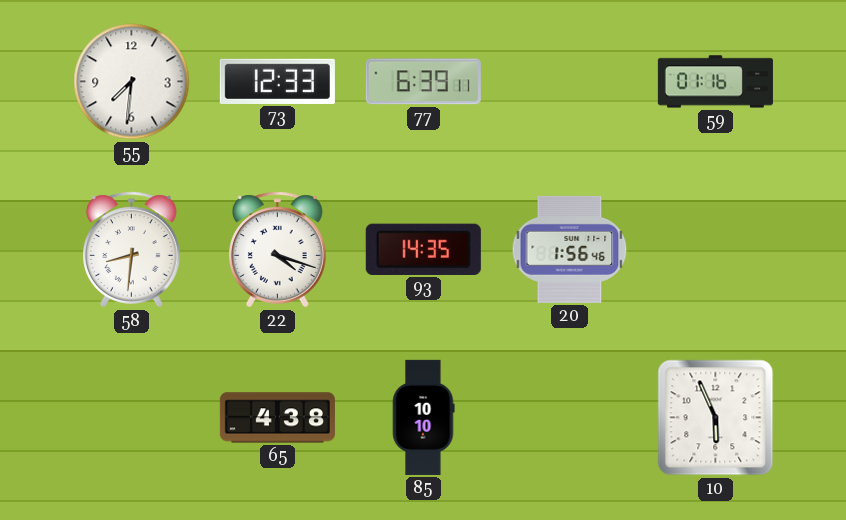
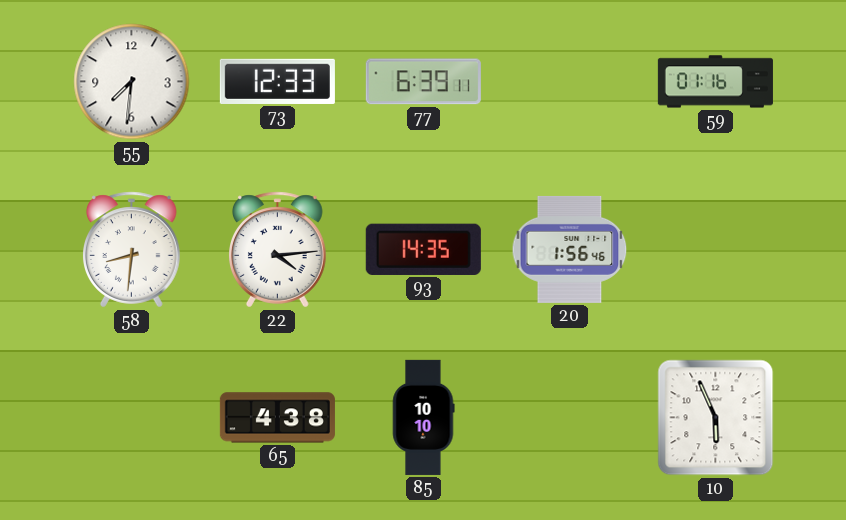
22: 4:18 -> 4:14 (278, 250)
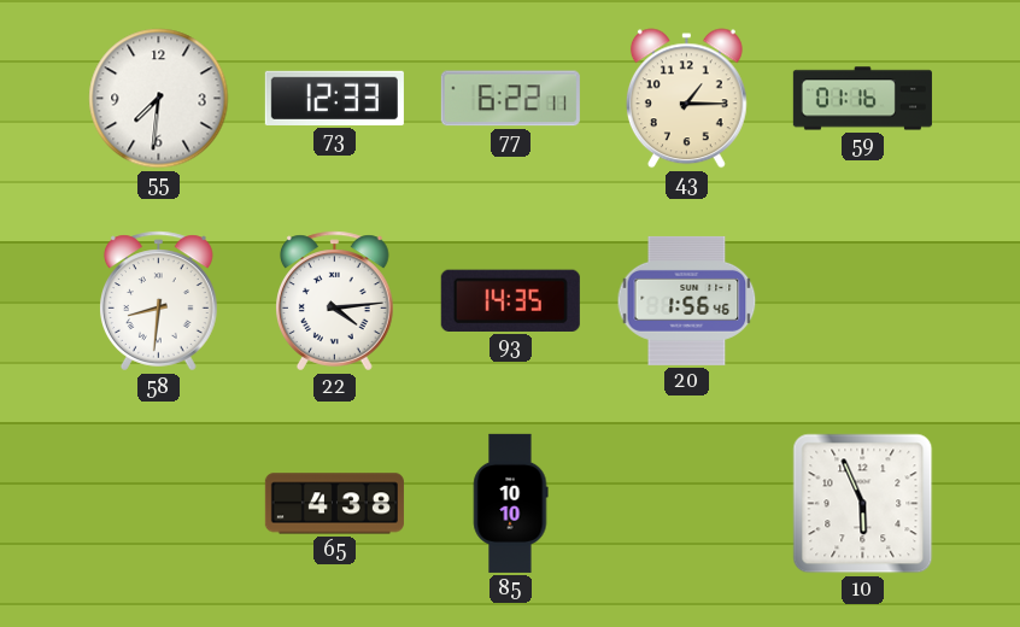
77: 6:39 -> 6:22 (510, 99)
43: none -> 1:15 (686, 99)
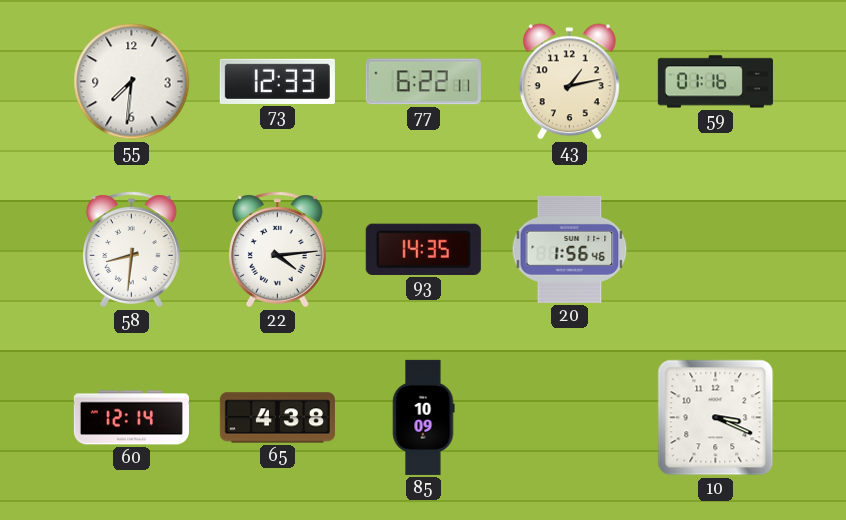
43: 1:15 -> 1:13 (569, 82)
60: none -> 12:14 (131, 418)
85: 10:10 -> 10:09 (423, 417)
10: 5:56 -> 3:19 (716, 418)
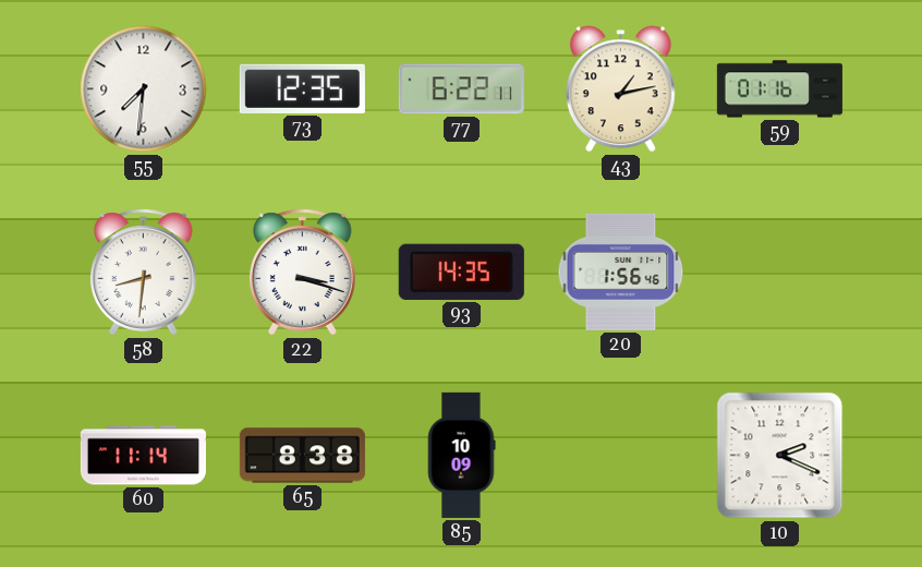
73: 12:33 -> 12:35 (302, 88)
22: 4:14 -> 3:18 (303, 273)
60: 12:14 -> 11:14 (143, 456)
65: 4:38 -> 8:38 (302, 456)
10: 3:19 -> 2:19 (780, 456)
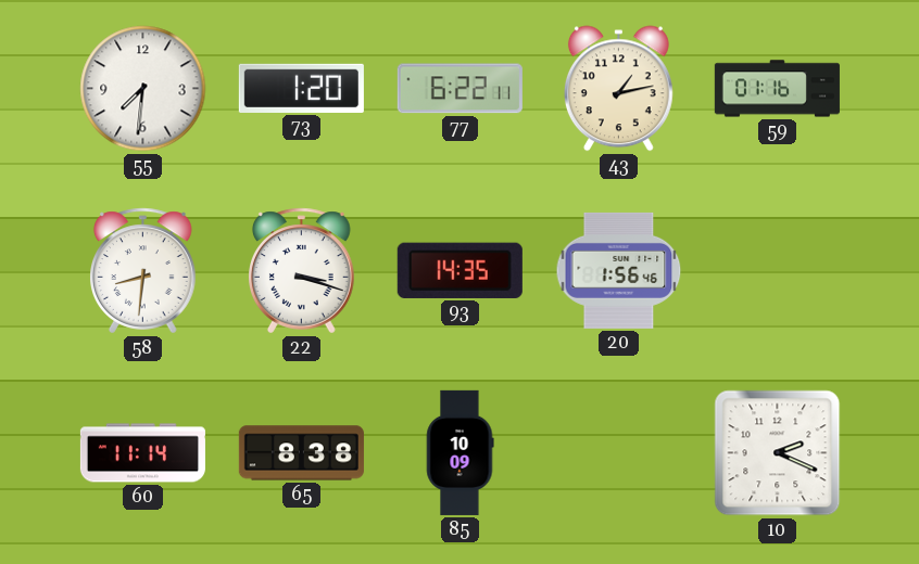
73: 12:35 -> 1:20 (301, 88)
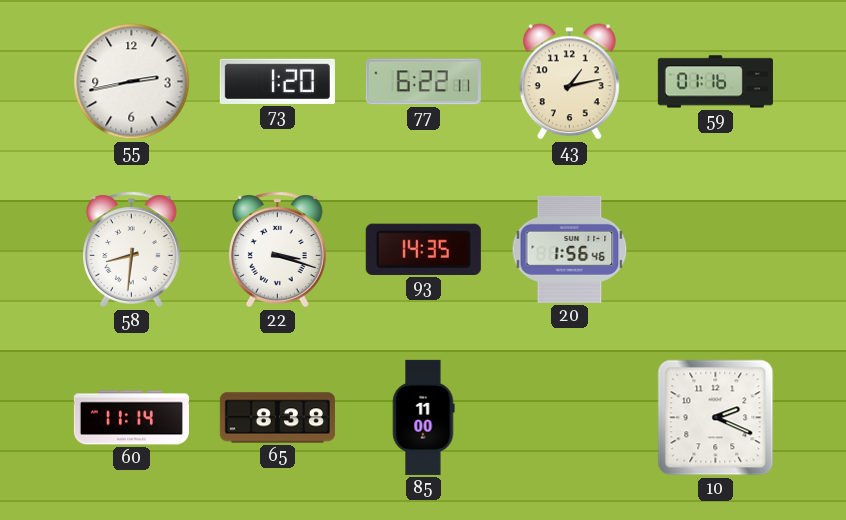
55: 7:31 -> 2:43 (132, 82)
85: 10:09 -> 11:00 (423, 417)
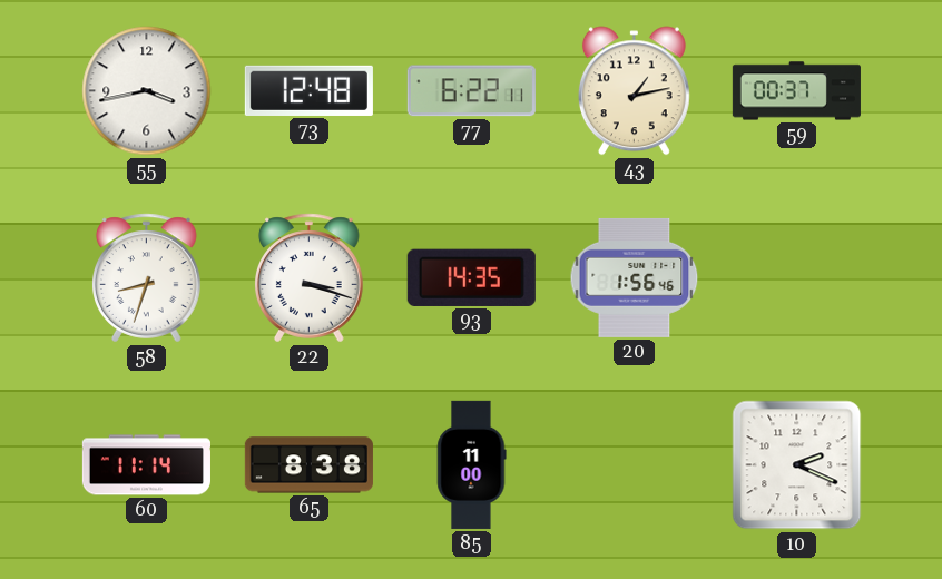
55: 2:43 -> 3:43 (147, 91)
73: 1:20 -> 12:48 (308, 90)
59: 01:16 -> 00:37 (796, 91)
58: 8:31 -> 8:33 (147, 278)
